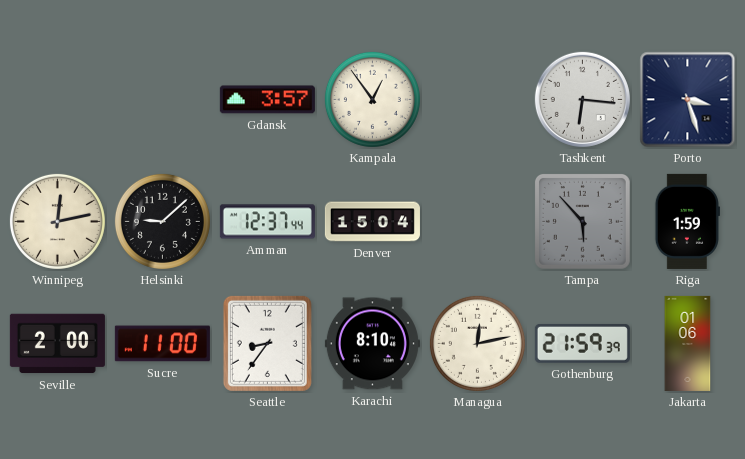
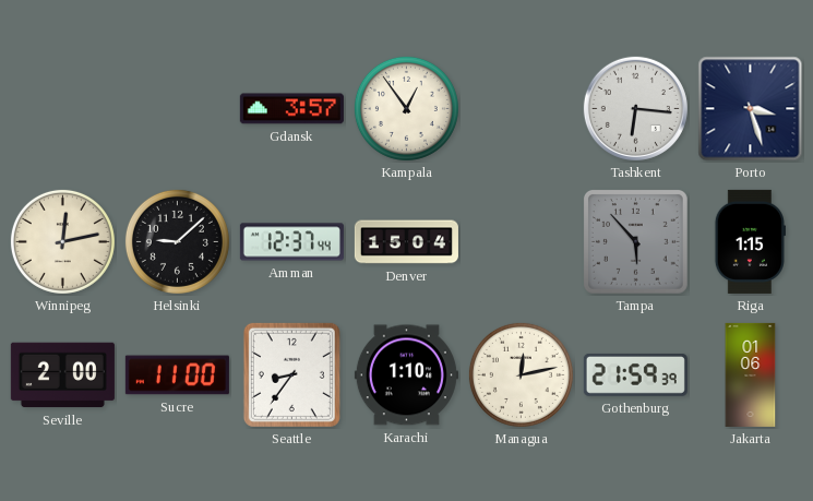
Riga: 1:59 -> 1:15 (750, 241)
Karachi: 8:10 -> 1:10 (406, 375)
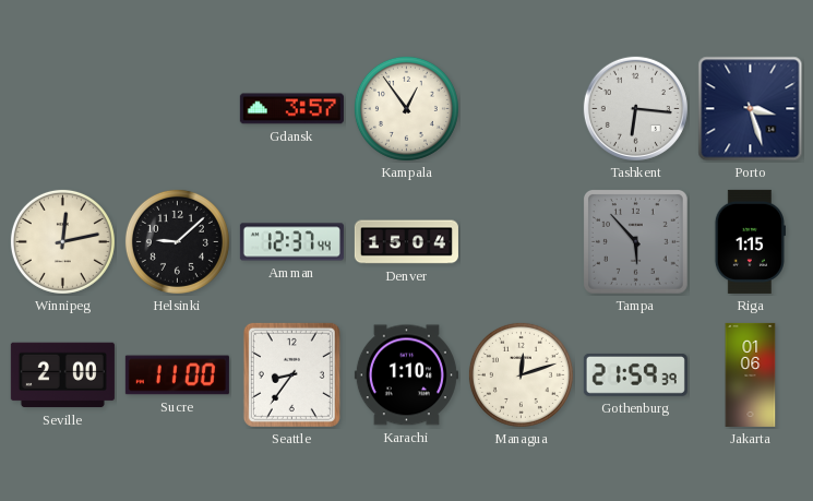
Managua: 12:13 -> 12:12 (521, 374)
